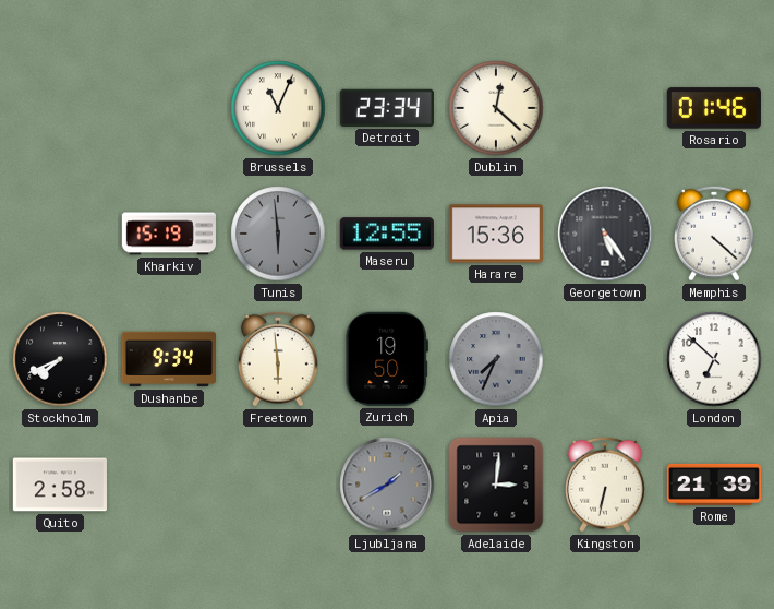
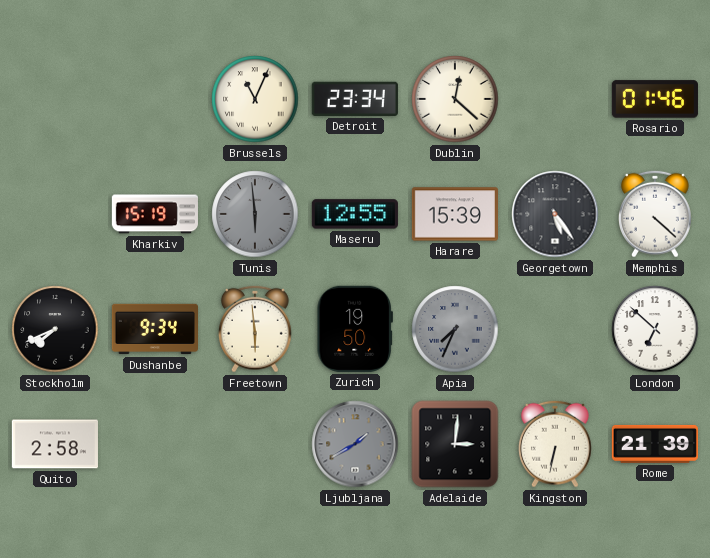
Harare: 15:36 -> 15:39 (455, 214)
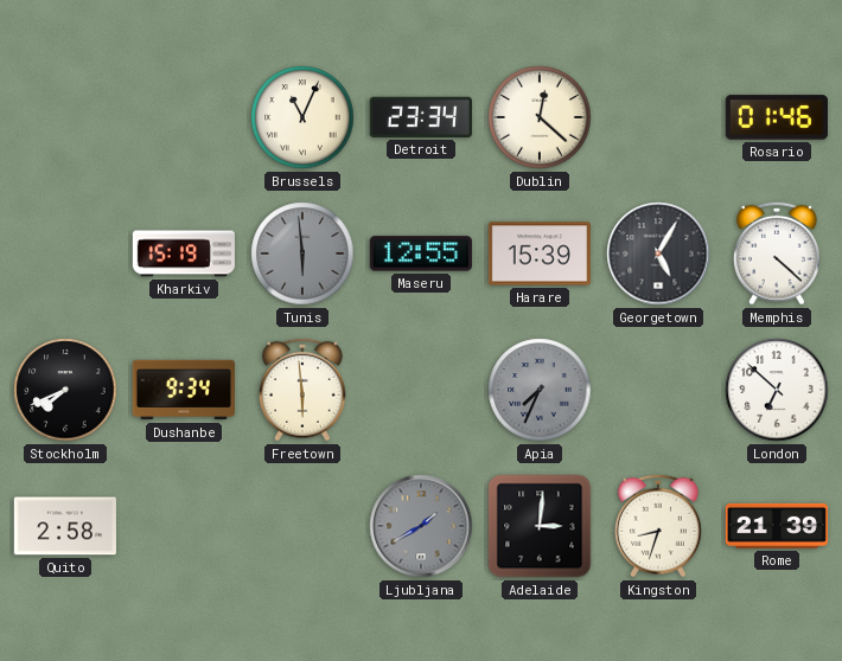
Georgetown: 5:24 -> 5:05 (658, 254)
Zurich: 19:50 -> none (355, 329)
Kingston: 6:32 -> 8:33 (659, 526)
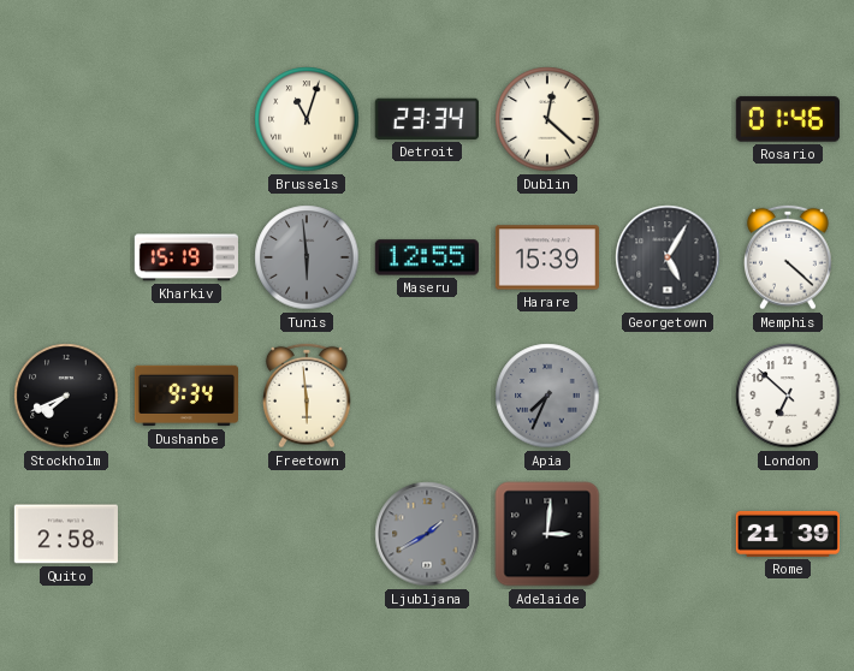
Brussels: 11:04 -> 11:03 (307, 119)
Kingston: 8:33 -> none (659, 526)
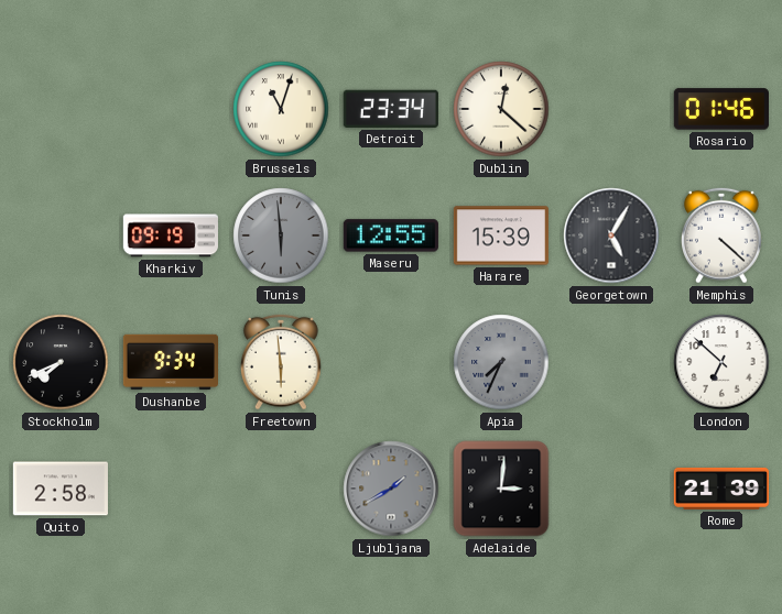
Kharkiv: 15:19 -> 09:19 (171, 235)
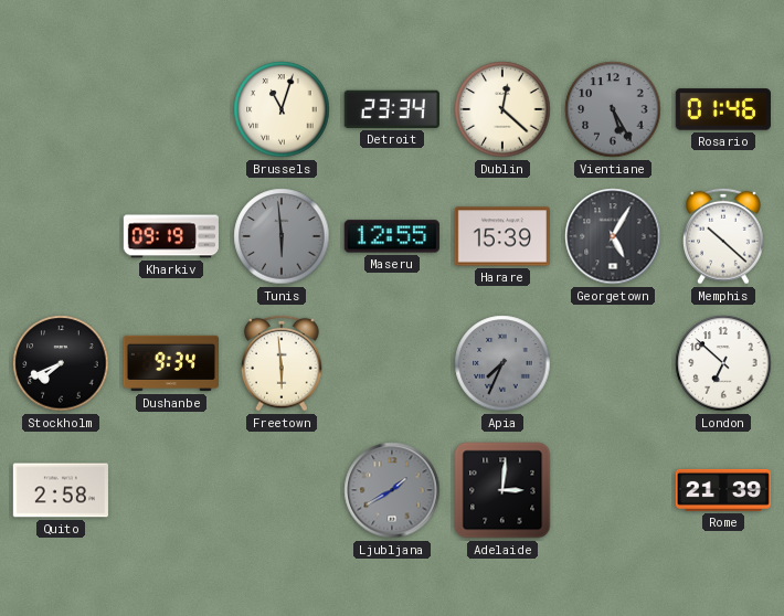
Vientiane: none -> 5:25 (613, 109)
Memphis: 4:22 -> 10:22 (724, 236)
